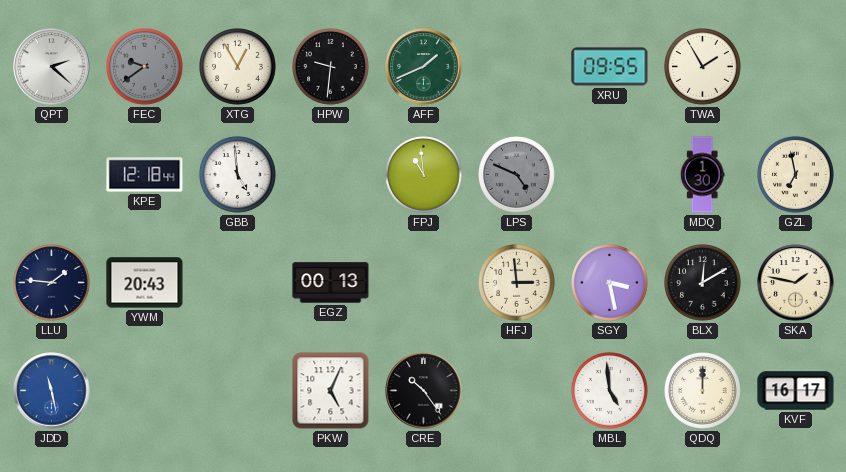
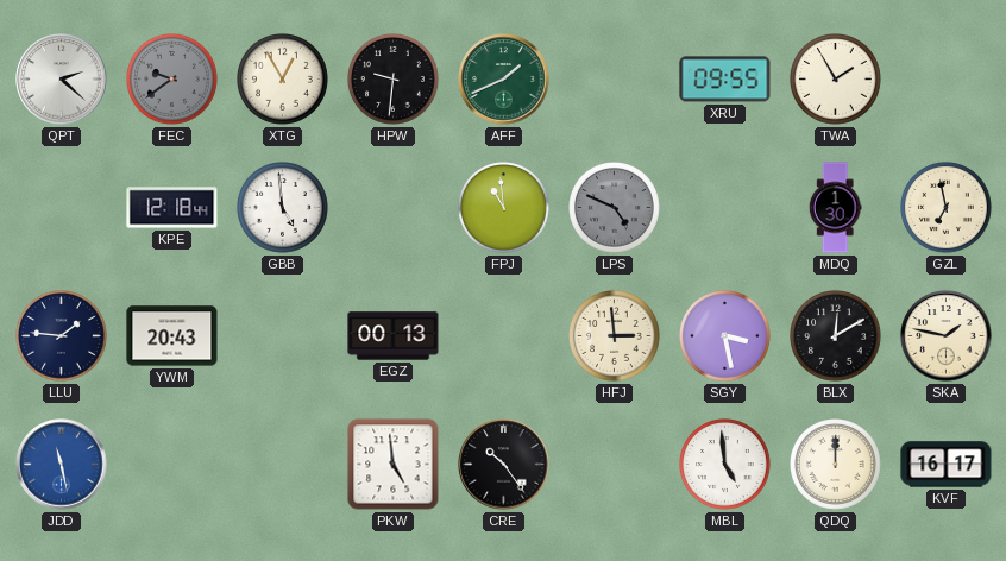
PKW: 5:04 -> 4:59 (394, 465)
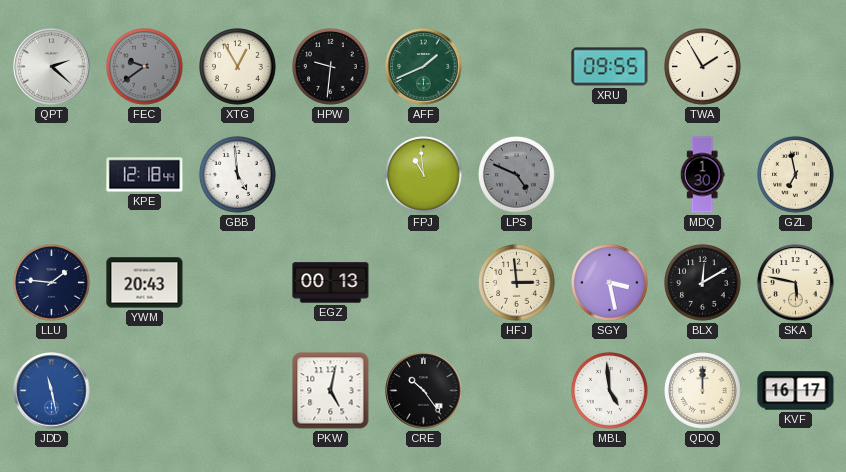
SKA: 1:47 -> 5:47 (796, 283)
PKW: 4:59 -> 5:02 (331, 391)
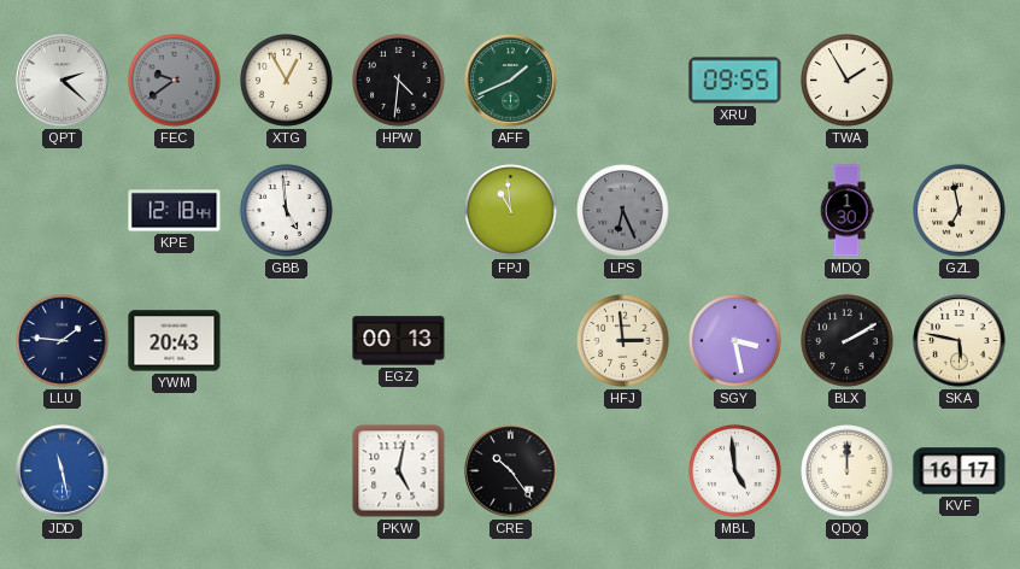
HPW: 9:31 -> 4:31 (399, 81)
LPS: 4:49 -> 6:26 (623, 211)
BLX: 12:10 -> 2:10 (848, 341)
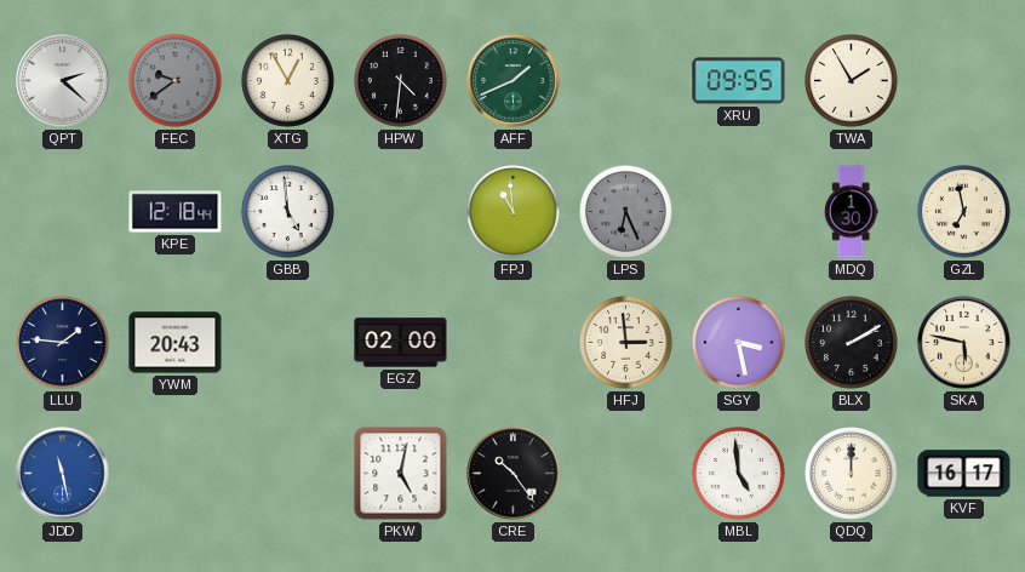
EGZ: 00:13 -> 02:00 (401, 343)
